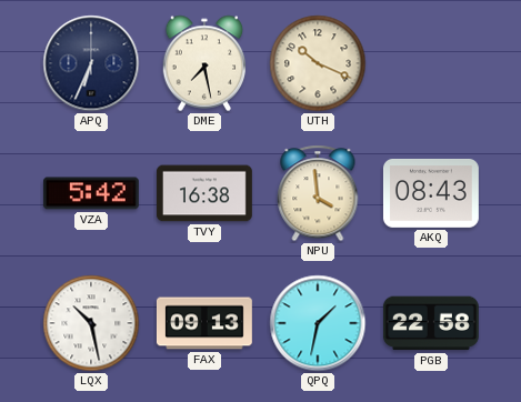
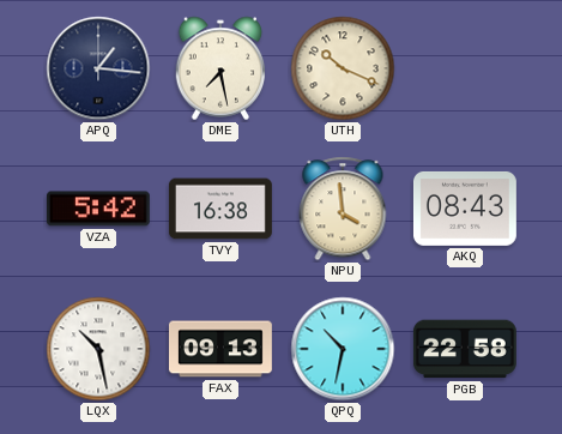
APQ: 6:34 -> 1:16 (98, 68)
QPQ: 1:32 -> 10:32 (343, 349)
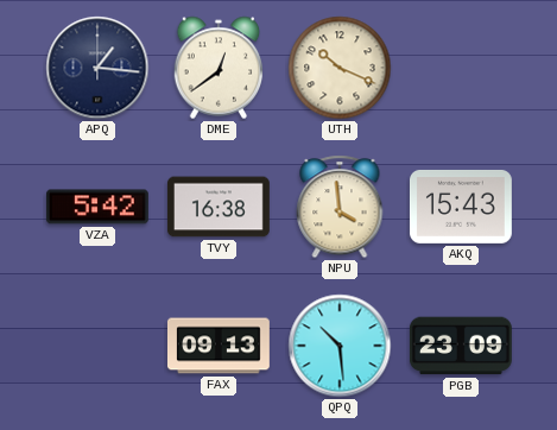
DME: 7:28 -> 12:39 (219, 68)
AKQ: 08:43 -> 15:43 (461, 207)
LQX: 10:28 -> none (98, 349)
QPQ: 10:32 -> 10:29 (340, 346)
PGB: 22:58 -> 23:09 (461, 346)
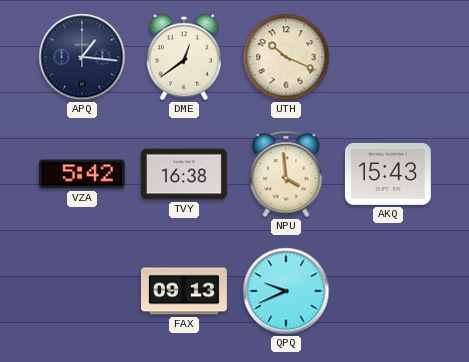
QPQ: 10:29 -> 9:41 (286, 291)
PGB: 23:09 -> none (461, 346)
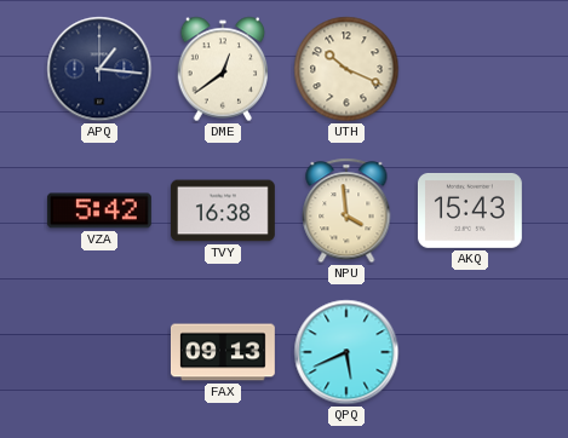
QPQ: 9:41 -> 5:41 (346, 352)
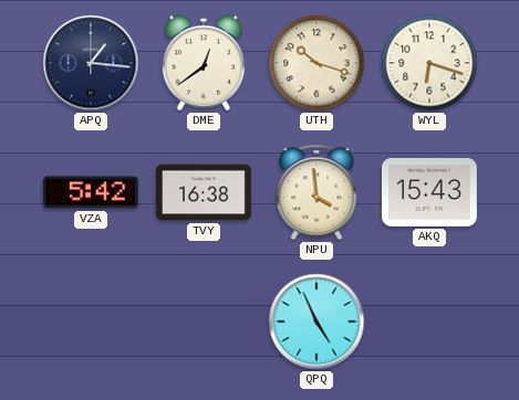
UTH: 10:19 -> 10:18 (316, 63)
WYL: none -> 6:18 (429, 63)
FAX: 09:13 -> none (223, 352)
QPQ: 5:41 -> 4:56 (316, 322)
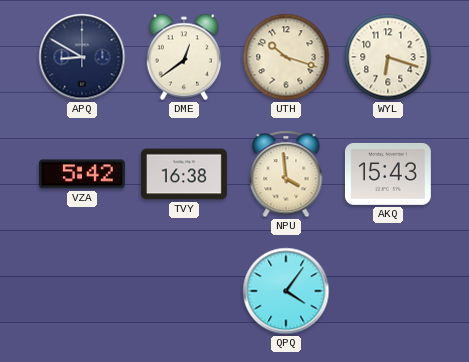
APQ: 1:16 -> 8:50 (82, 57)
QPQ: 4:56 -> 4:06 (286, 291)
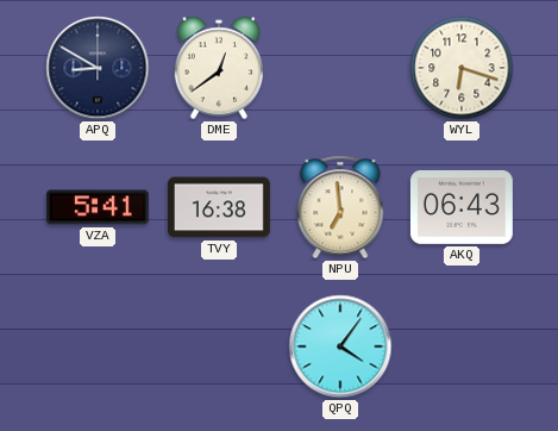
UTH: 10:18 -> none (286, 57)
VZA: 5:42 -> 5:41 (98, 207)
NPU: 3:59 -> 6:59 (340, 207)
AKQ: 15:43 -> 06:43 (462, 207)
